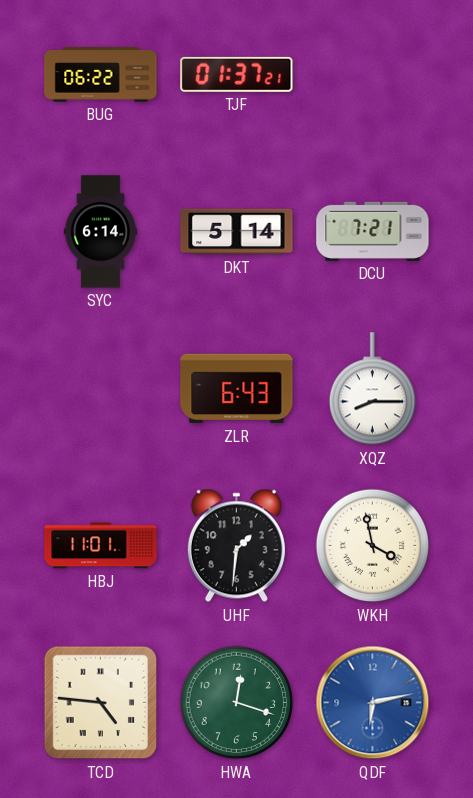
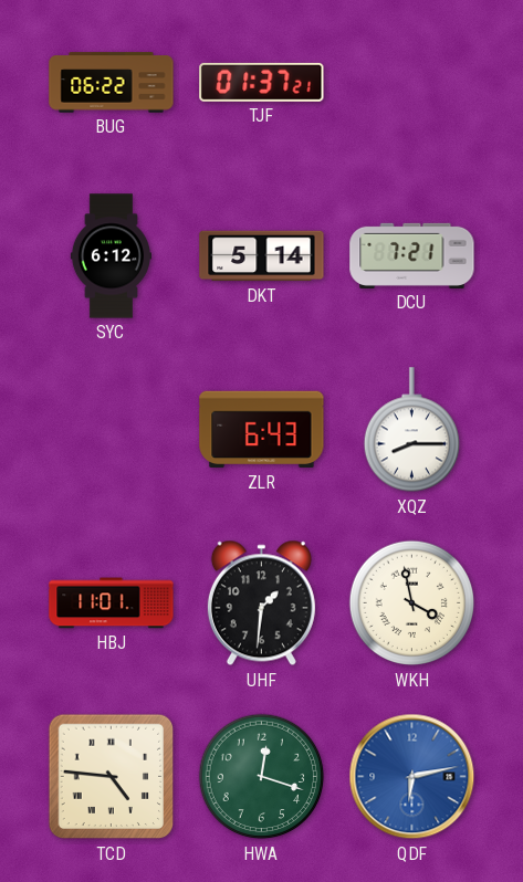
SYC: 6:14 -> 6:12 (111, 256)
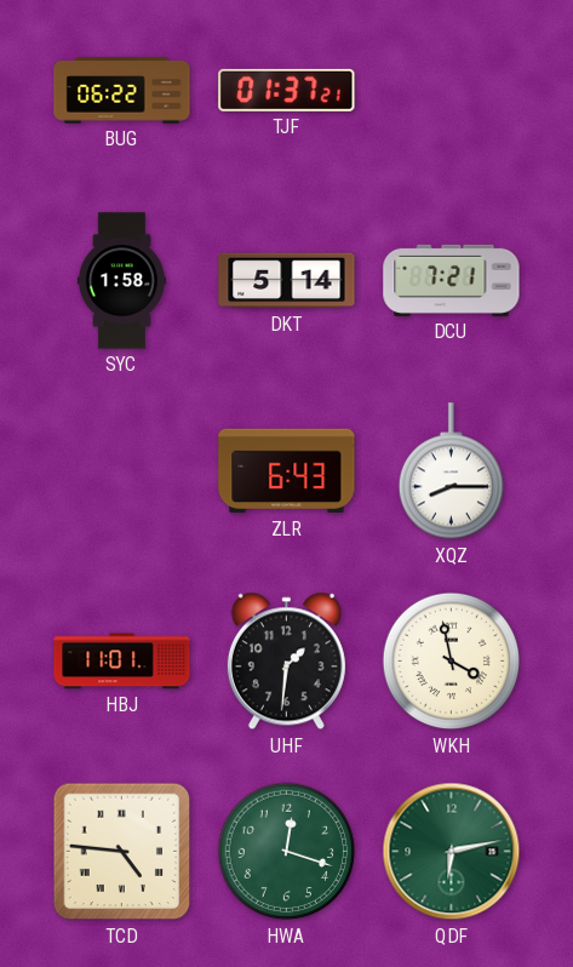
SYC: 6:12 -> 1:58 (121, 281)
QDF dial: blue -> green (452, 852)
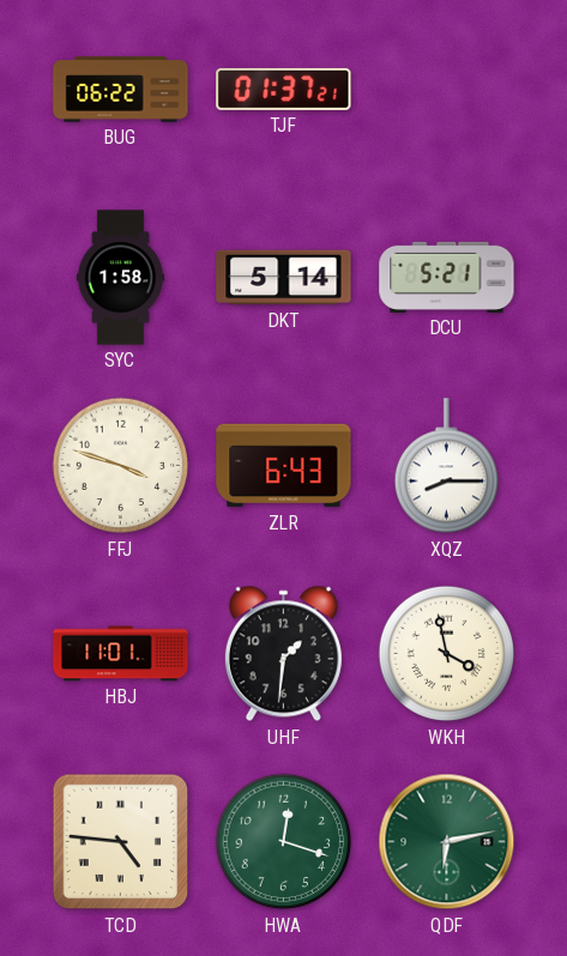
DCU: 7:21 -> 5:21 (447, 277)
FFJ: none -> 3:48 (121, 466)
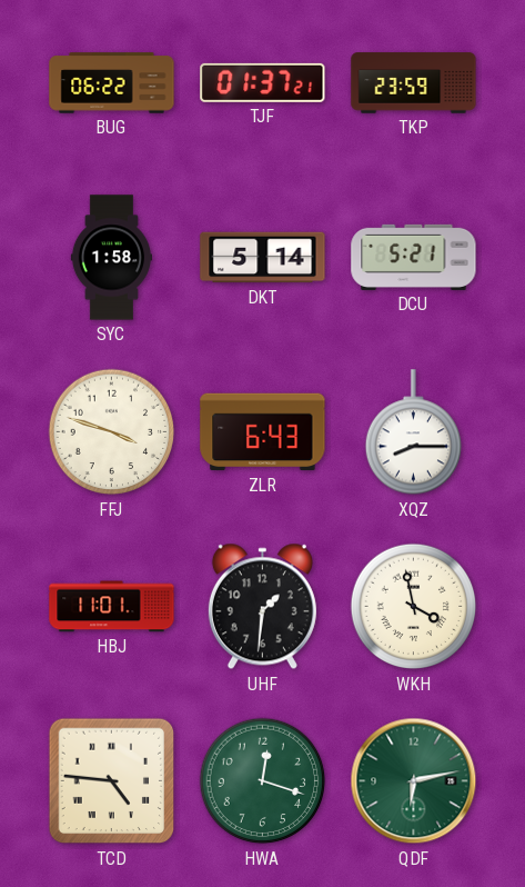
TKP: none -> 23:59 (414, 83)
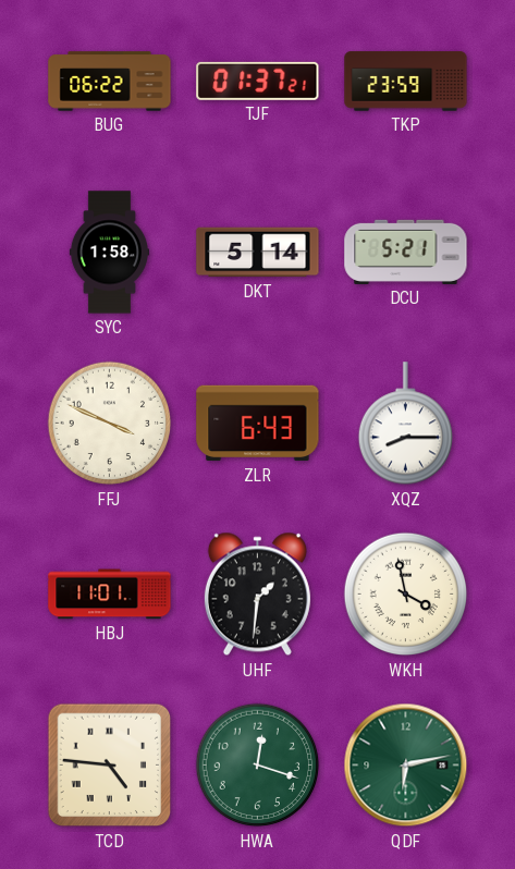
FFJ: 3:48 -> 3:49 (110, 424)
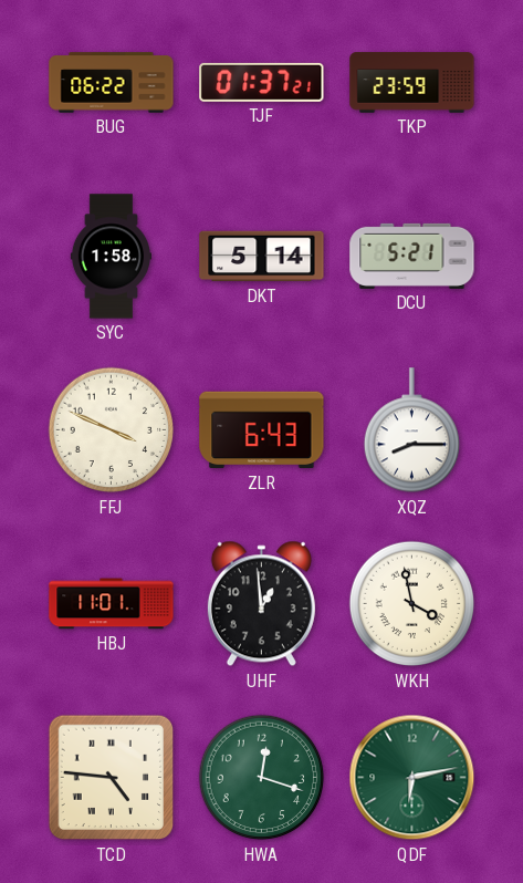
UHF: 1:31 -> 12:59 (261, 604)
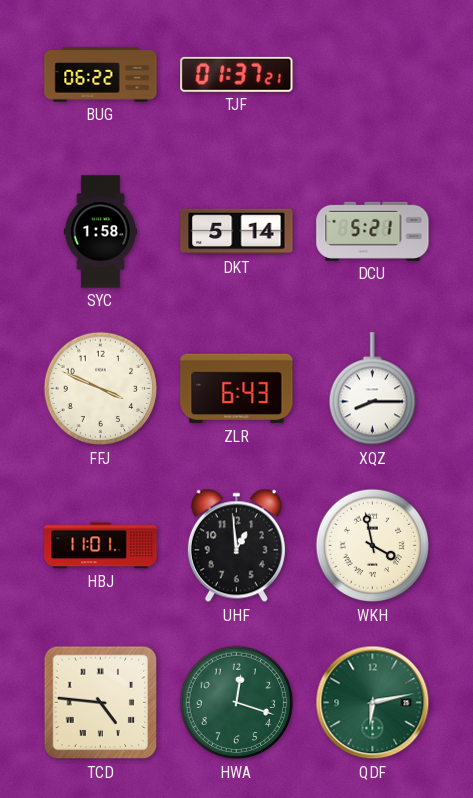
TKP: 23:59 -> none (412, 83)
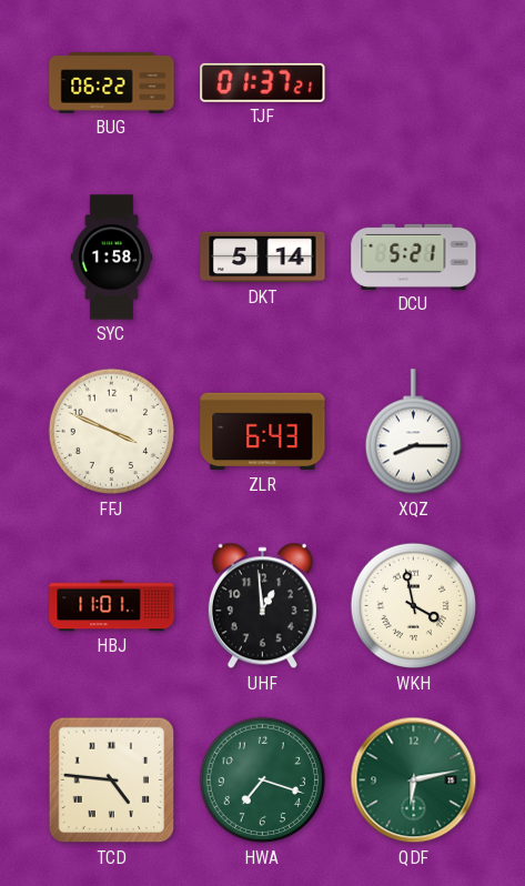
HWA: 12:18 -> 7:18 (263, 781)
